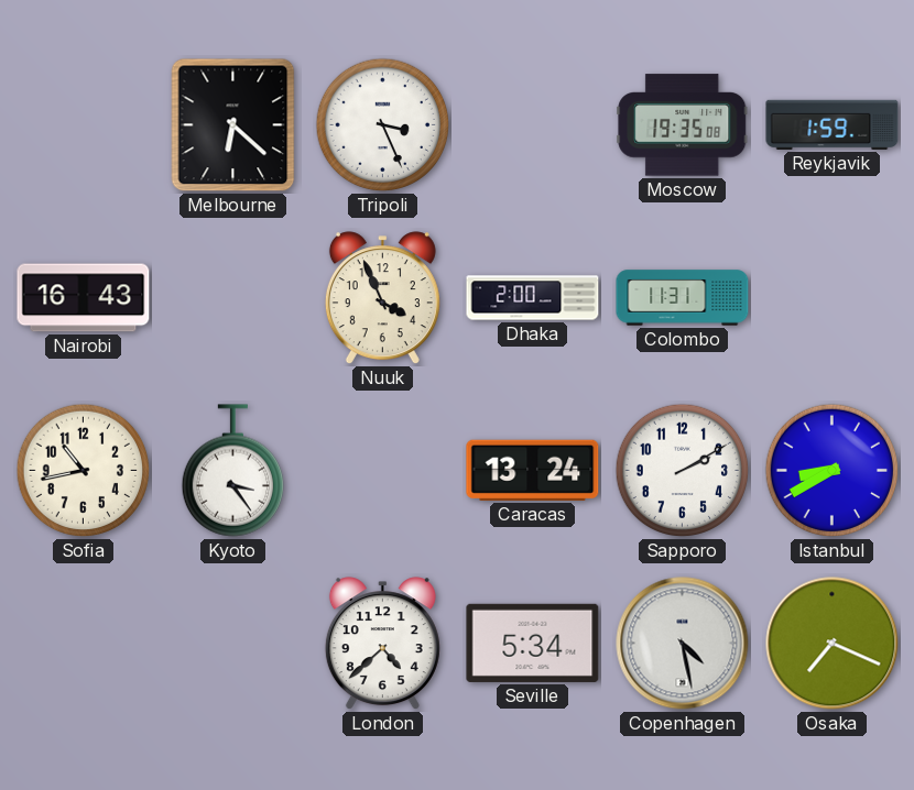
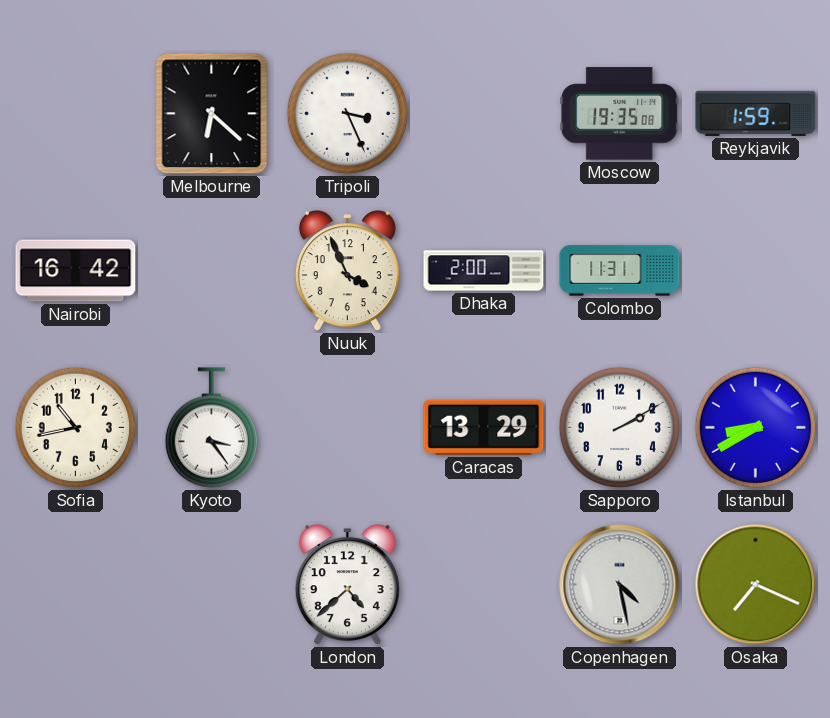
Nairobi: 16:43 -> 16:42 (76, 271)
Caracas: 13:24 -> 13:29 (484, 427)
Seville: 5:34 -> none (533, 643)
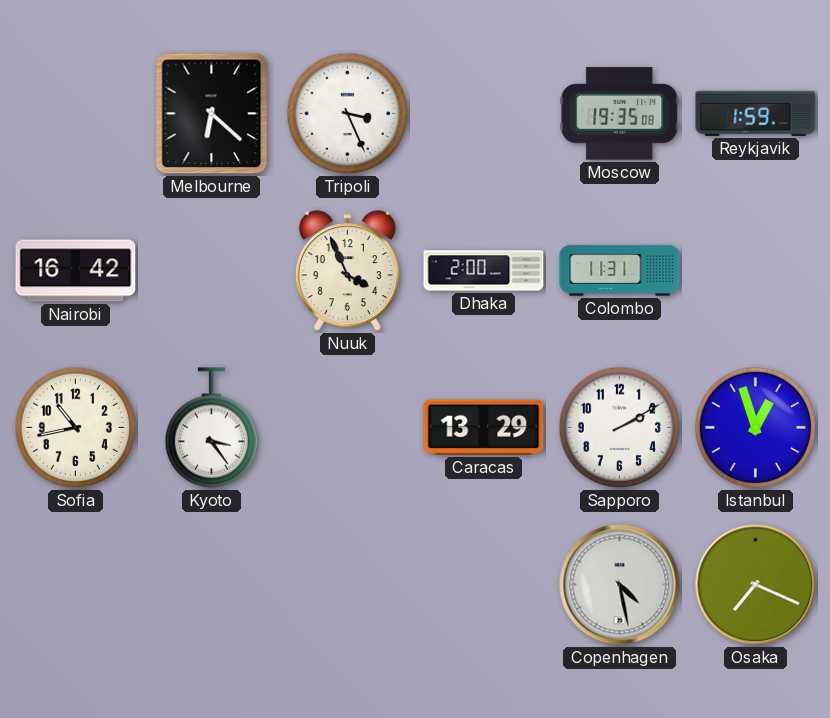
Istanbul: 8:40 -> 12:57 (756, 428)
London: 4:38 -> none (347, 585)
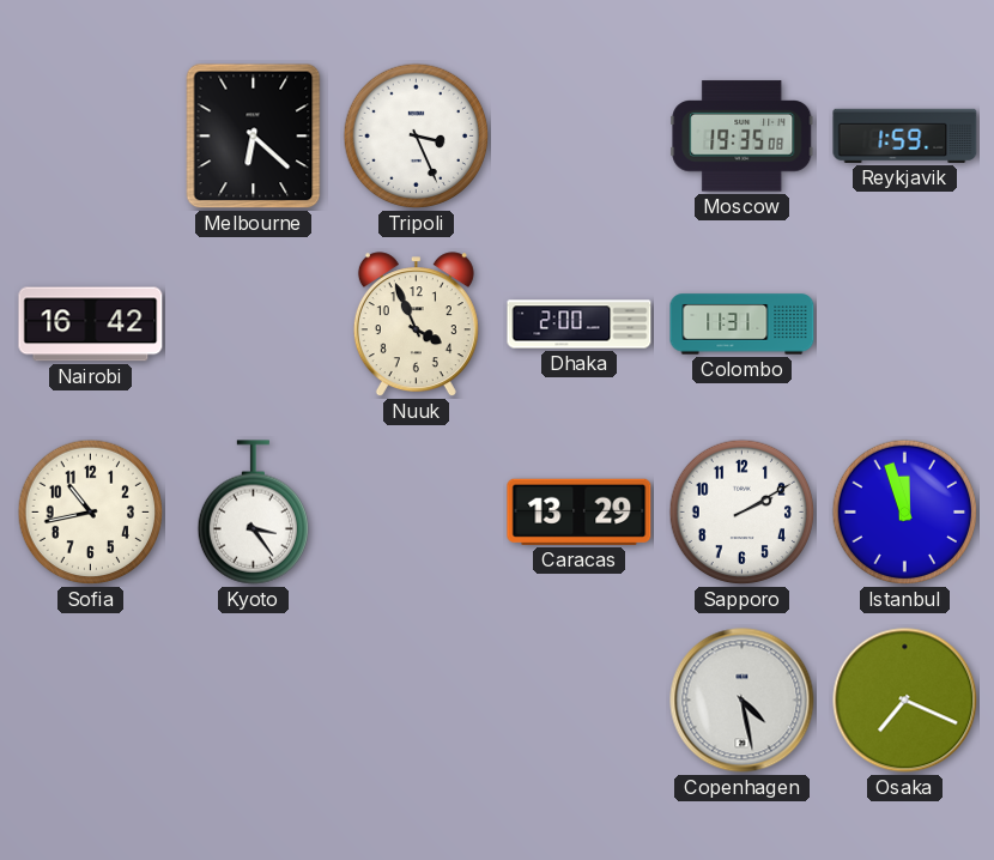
Istanbul: 12:57 -> 11:57 (905, 513)
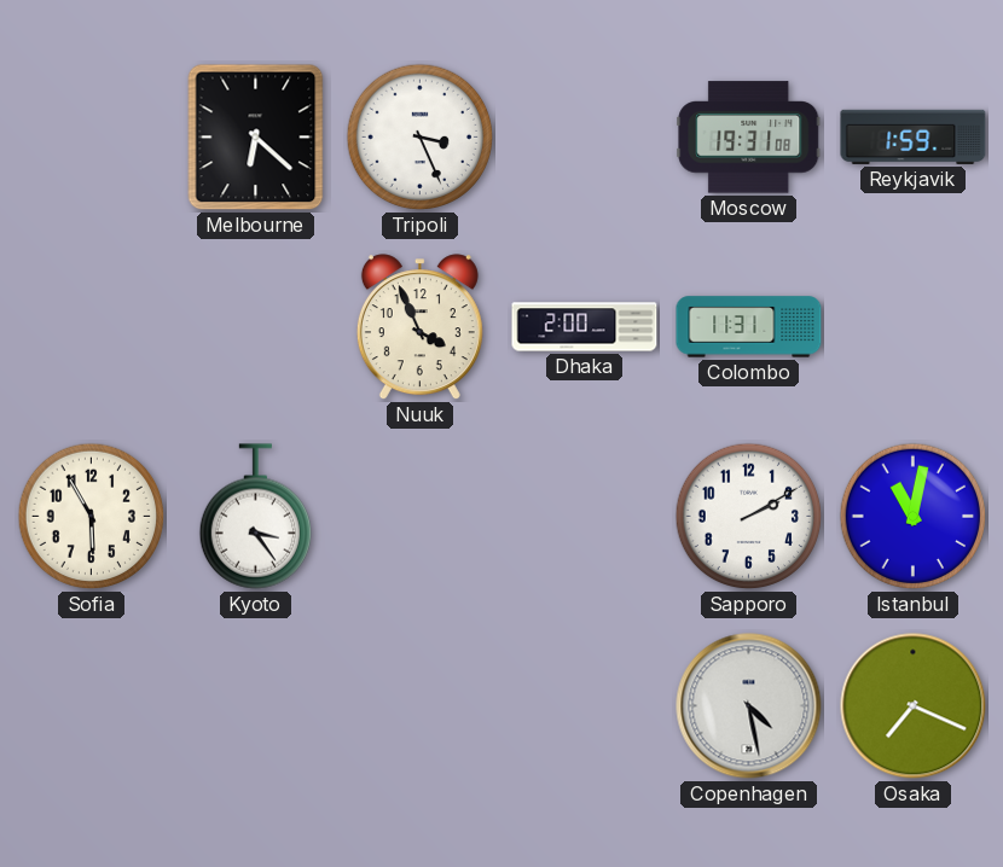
Moscow: 19:35 -> 19:31 (749, 138)
Nairobi: 16:42 -> none (91, 325)
Sofia: 10:43 -> 5:55 (92, 517)
Caracas: 13:29 -> none (580, 511)
Istanbul: 11:57 -> 11:02 (914, 517)
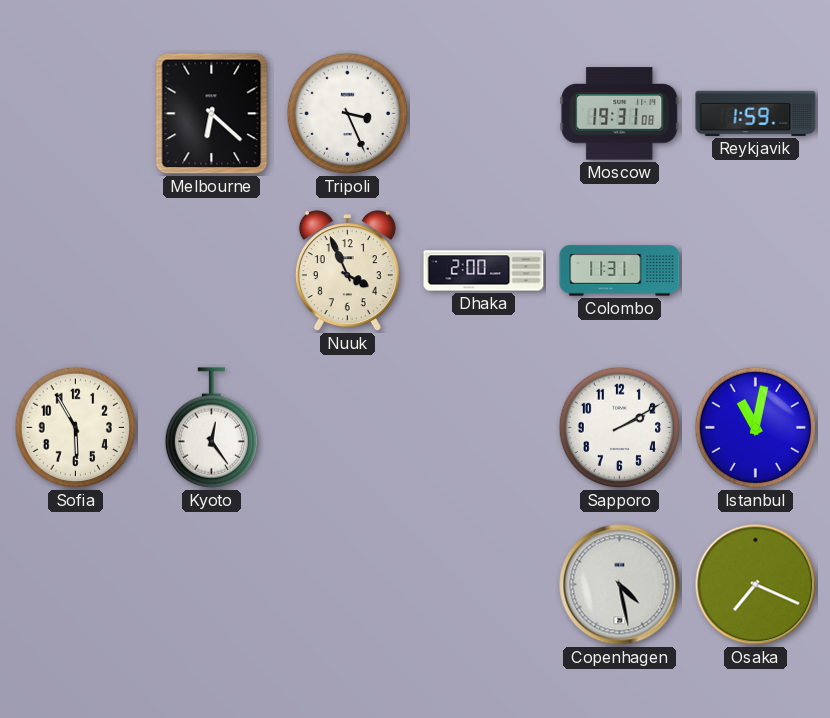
Kyoto: 3:24 -> 12:24 (211, 428)
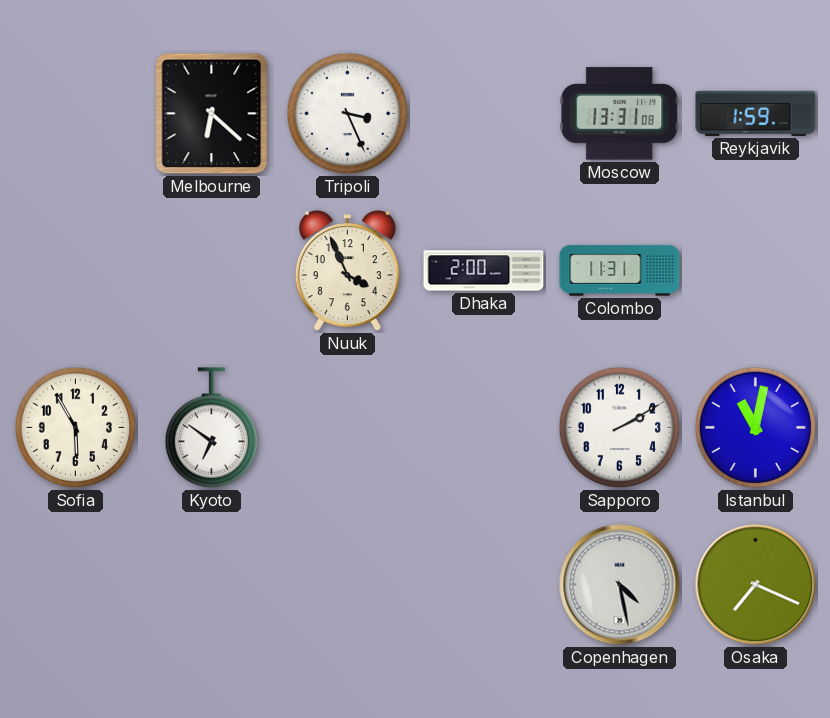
Moscow: 19:31 -> 13:31 (620, 114)
Kyoto: 12:24 -> 6:51 (211, 428)
